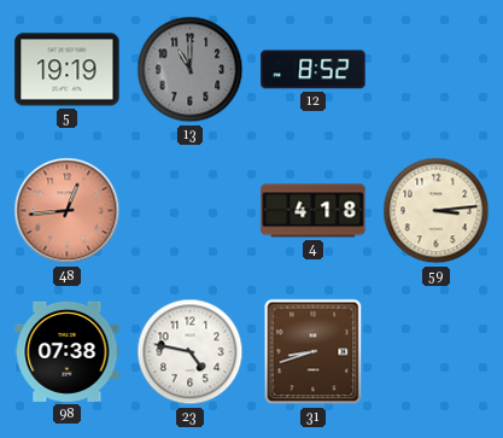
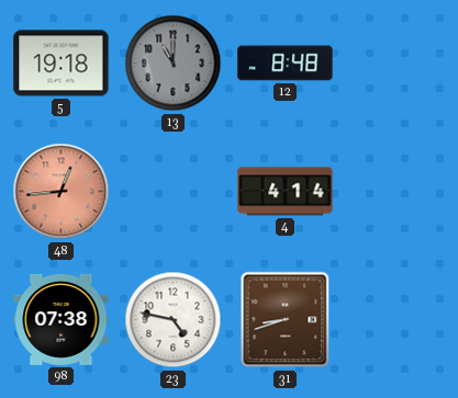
5: 19:19 -> 19:18 (62, 64)
12: 8:52 -> 8:48 (286, 64)
4: 4:18 -> 4:14 (286, 192)
59: 3:14 -> none (437, 211)
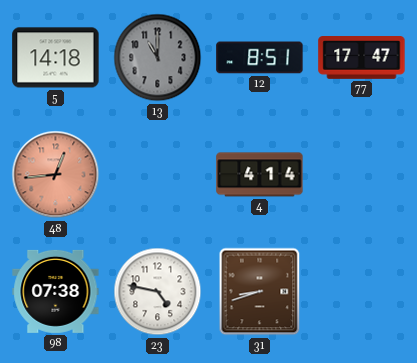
5: 19:18 -> 14:18 (56, 58)
12: 8:48 -> 8:51 (260, 58)
77: none -> 17:47 (362, 58)
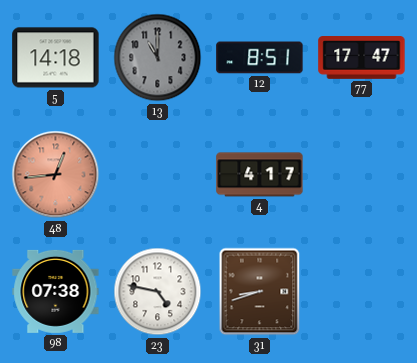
4: 4:14 -> 4:17 (260, 175)
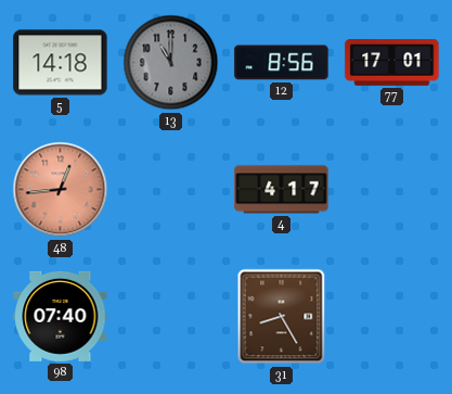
12: 8:51 -> 8:56 (282, 63)
77: 17:47 -> 17:01 (392, 63)
98: 07:38 -> 07:40 (61, 316)
23: 4:47 -> none (158, 292)
31: 8:42 -> 8:25 (282, 317)
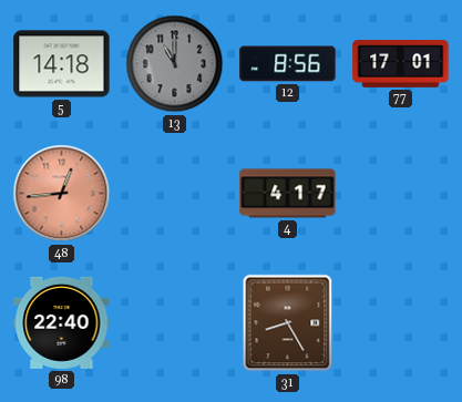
98: 07:40 -> 22:40 (62, 322)
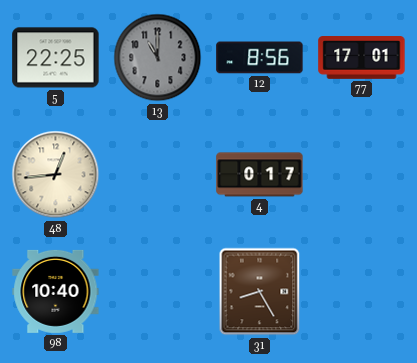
5: 14:18 -> 22:25 (56, 58)
48 dial: salmon -> cream (56, 175)
4: 4:17 -> 0:17 (260, 175)
98: 22:40 -> 10:40 (56, 291)
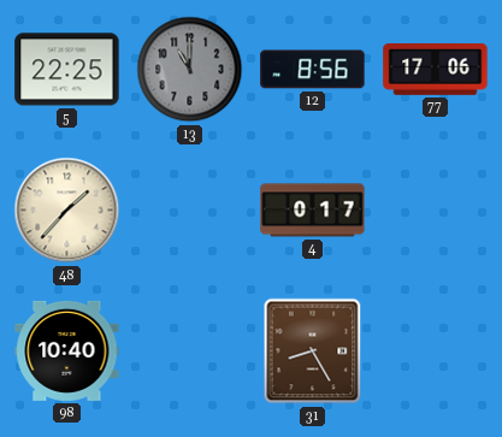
77: 17:01 -> 17:06 (436, 70)
48: 12:44 -> 1:37 (67, 211)
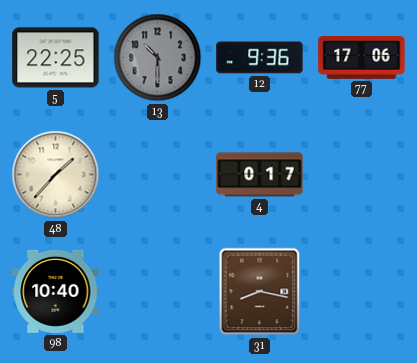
13: 11:00 -> 10:30 (158, 58)
12: 8:56 -> 9:36 (260, 58)
31: 8:25 -> 8:17 (260, 292)
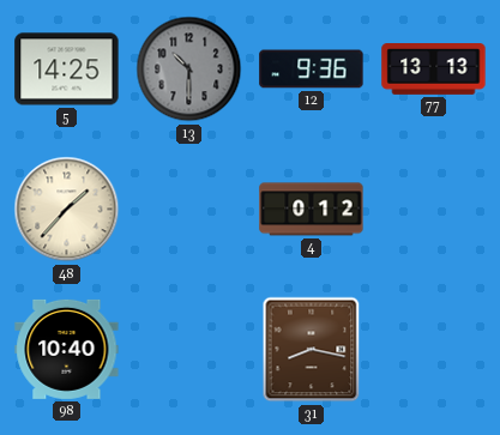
5: 22:25 -> 14:25 (67, 70)
77: 17:06 -> 13:13 (434, 70)
4: 0:17 -> 0:12 (312, 210)
